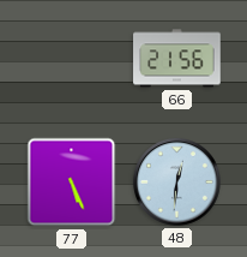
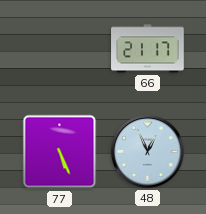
66: 21:56 -> 21:17 (148, 49)
48: 12:31 -> 12:56 (147, 151)
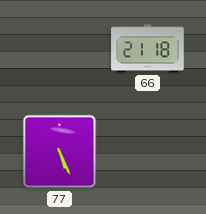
66: 21:17 -> 21:18 (148, 49)
48: 12:56 -> none (147, 151)
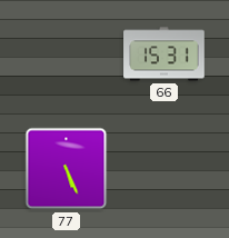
66: 21:18 -> 15:31 (165, 54)
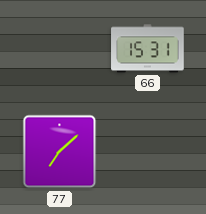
77: 5:26 -> 7:08 (60, 152)
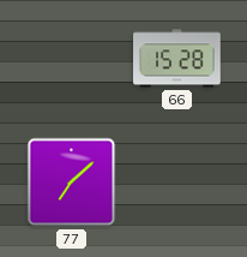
66: 15:31 -> 15:28 (177, 59)
